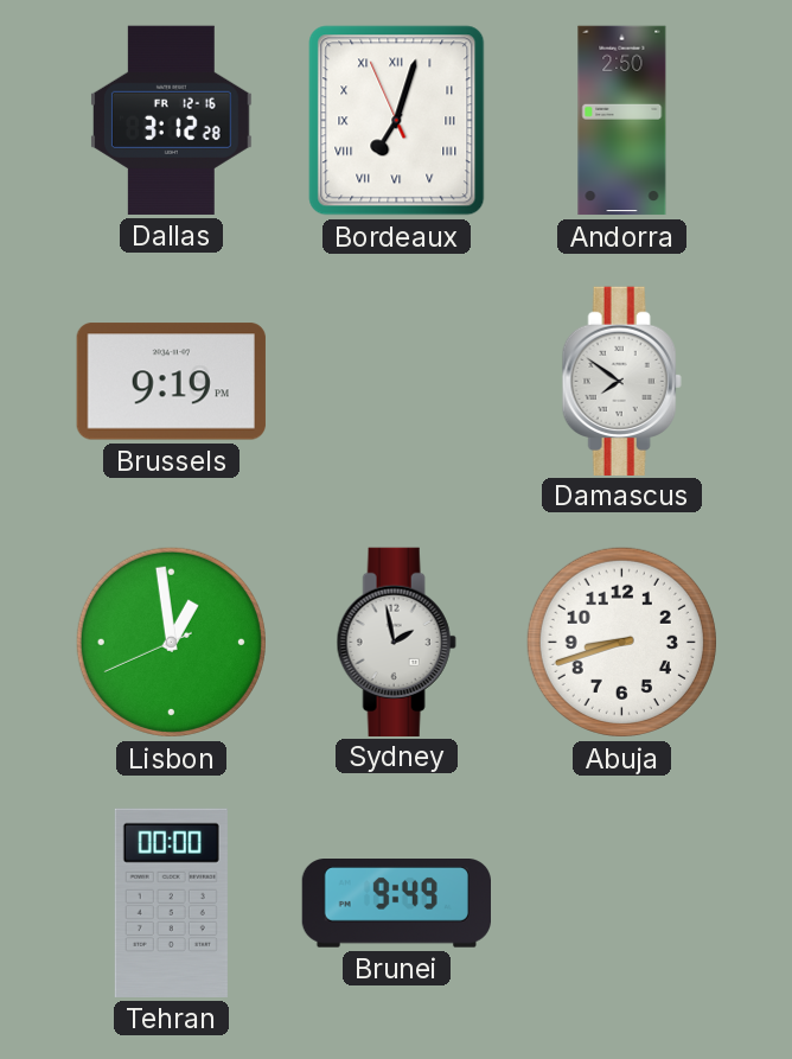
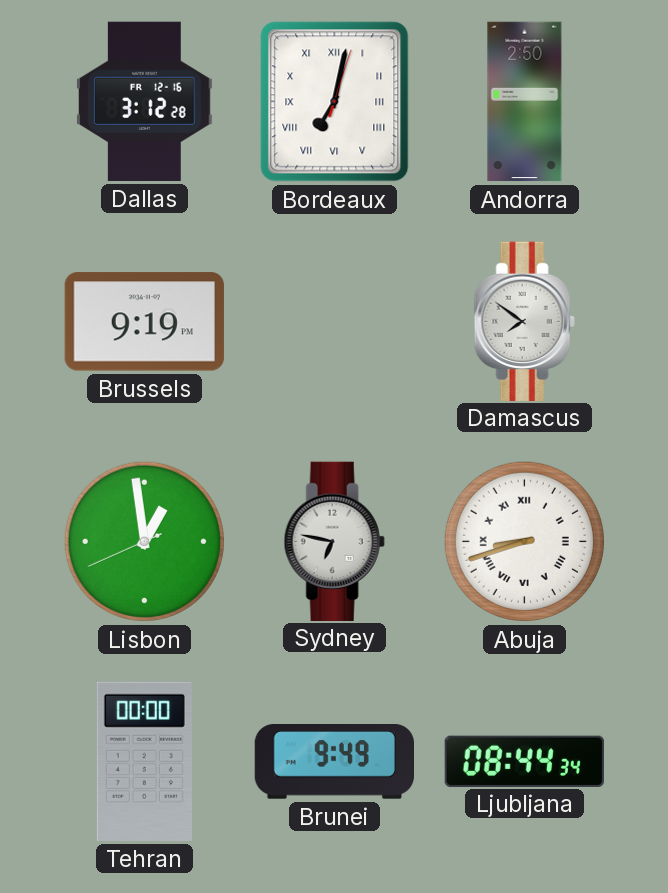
Bordeaux: 7:02:56 -> 7:02:03 (335, 102)
Sydney: 1:58 -> 6:47 (334, 541)
Abuja numerals: Arabic -> Roman (524, 541)
Ljubljana: none -> 08:44 (524, 761)
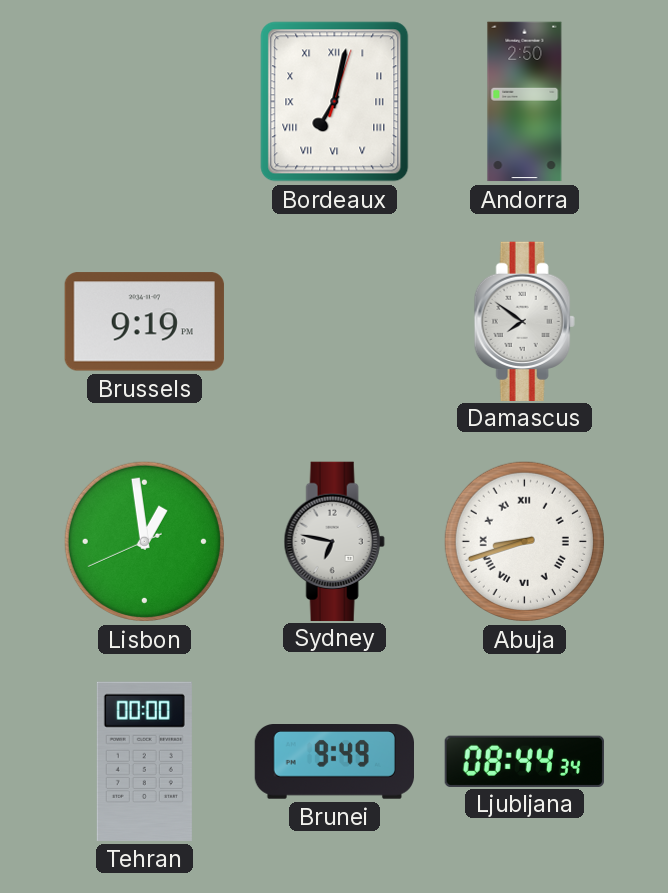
Dallas: 3:12 -> none (144, 101)
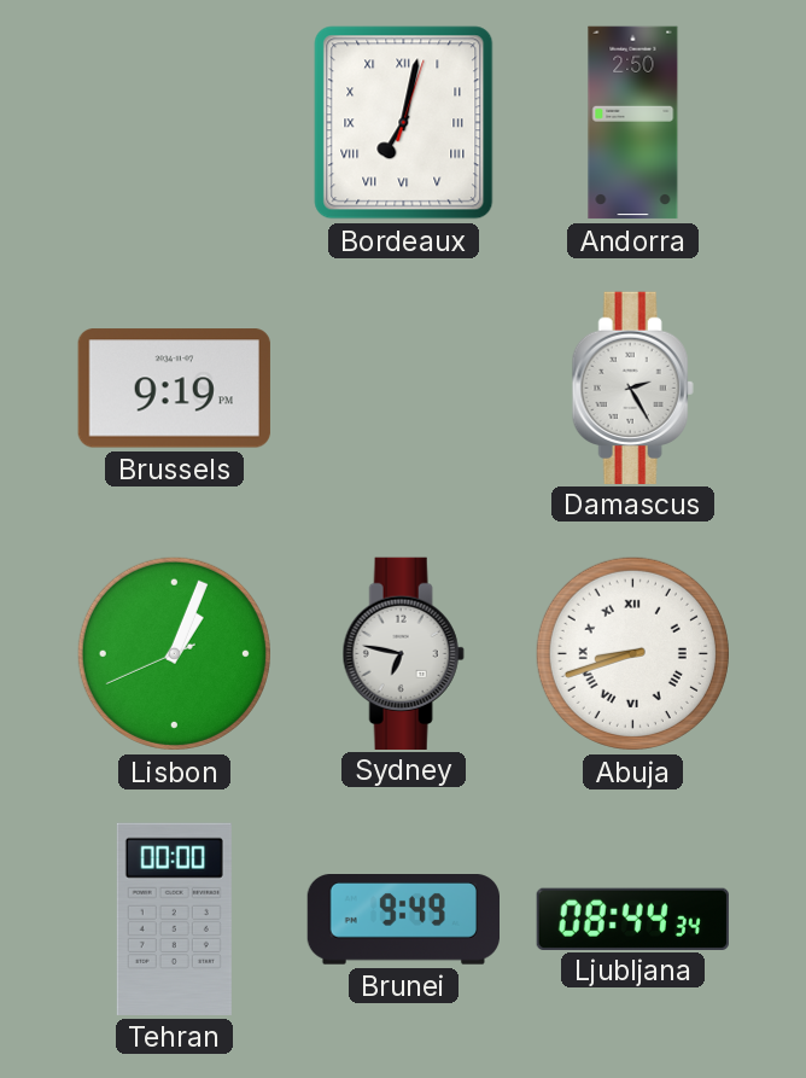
Damascus: 7:51 -> 2:25 (632, 388)
Lisbon: 12:58 -> 1:03 (174, 653)
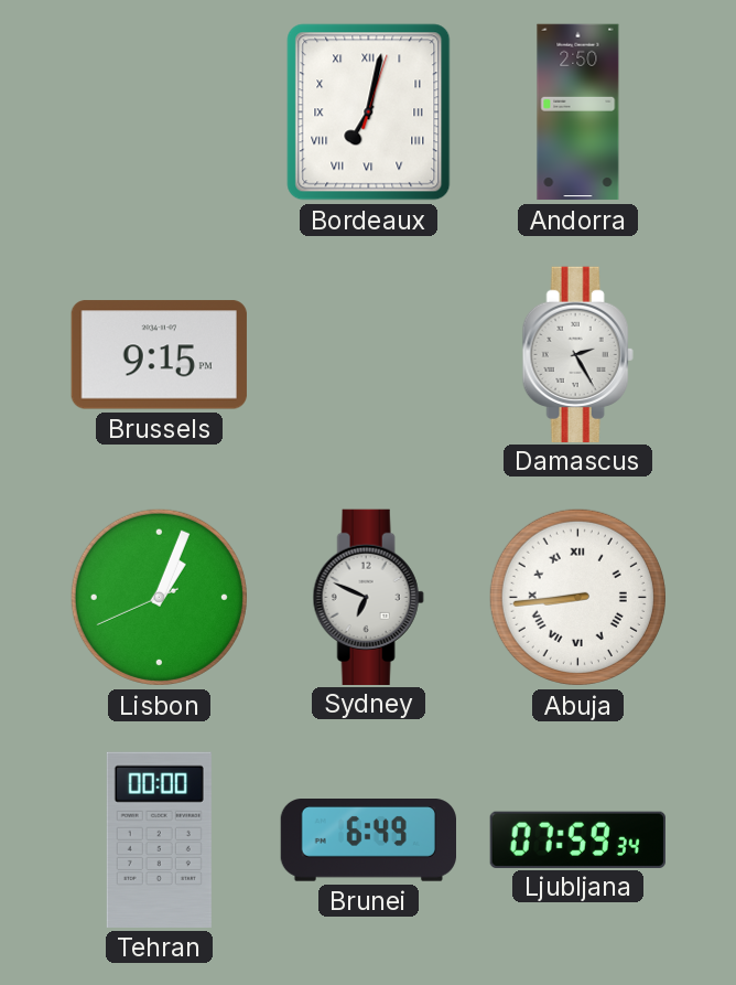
Brussels: 9:19 -> 9:15 (159, 355)
Sydney: 6:47 -> 6:49 (368, 597)
Abuja: 8:42 -> 8:44 (577, 597)
Brunei: 9:49 -> 6:49 (368, 841)
Ljubljana: 08:44 -> 07:59 (577, 839)
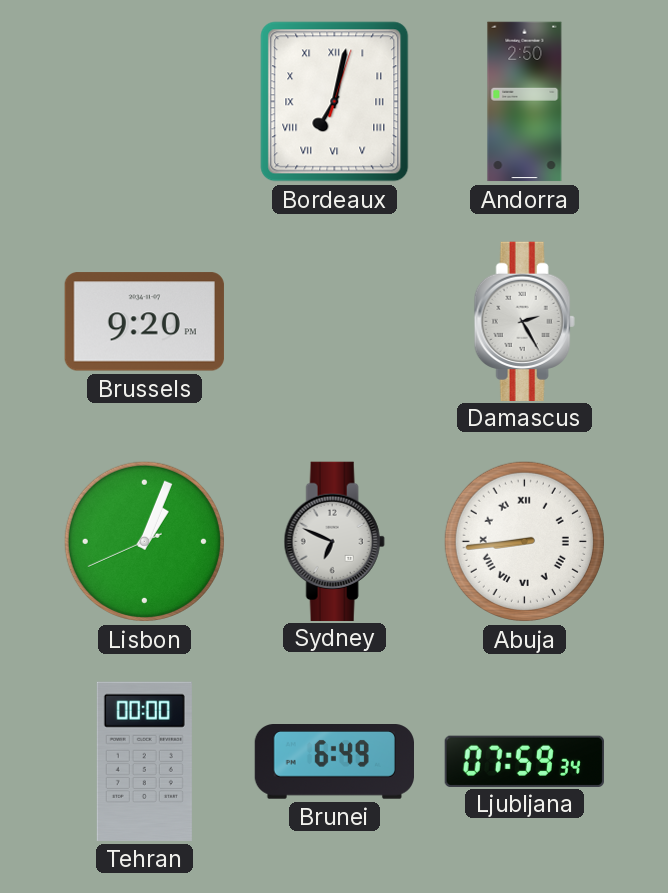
Brussels: 9:15 -> 9:20 (144, 322)
